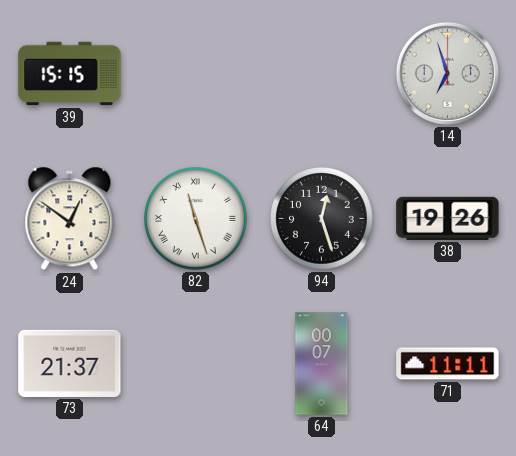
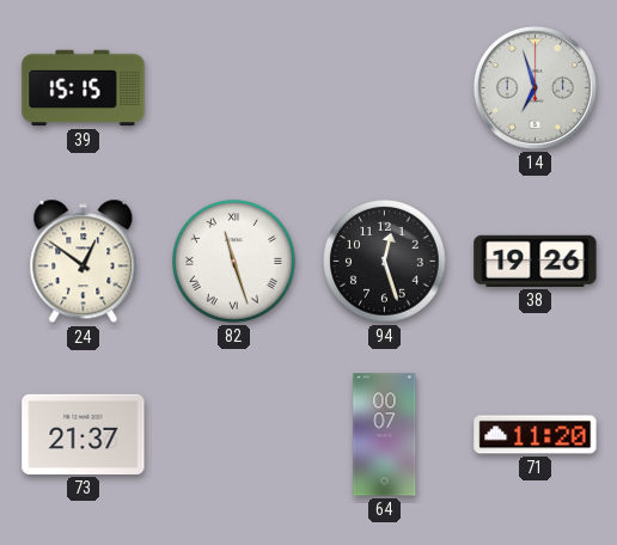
71: 11:11 -> 11:20 (536, 435)
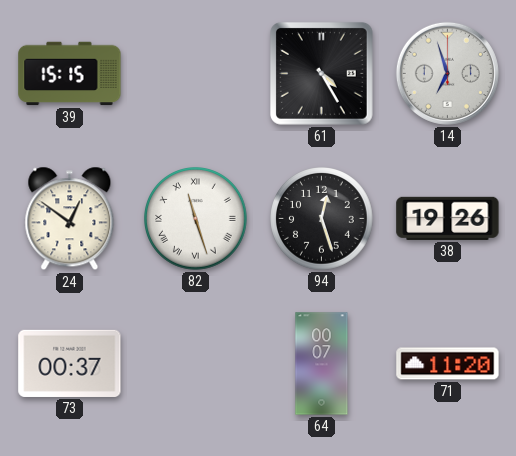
61: none -> 4:25 (322, 74)
73: 21:37 -> 00:37 (70, 363)
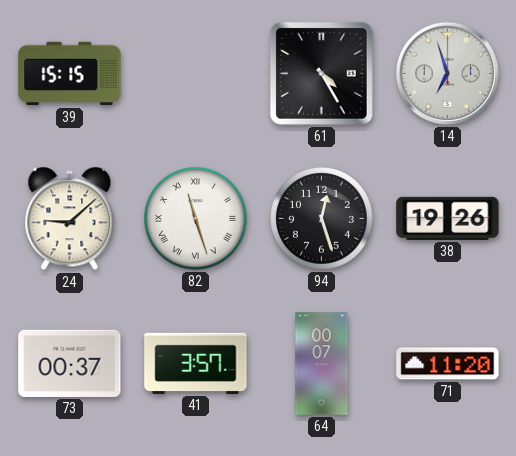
24: 12:51 -> 9:08 (70, 219)
41: none -> 3:57 (196, 363)
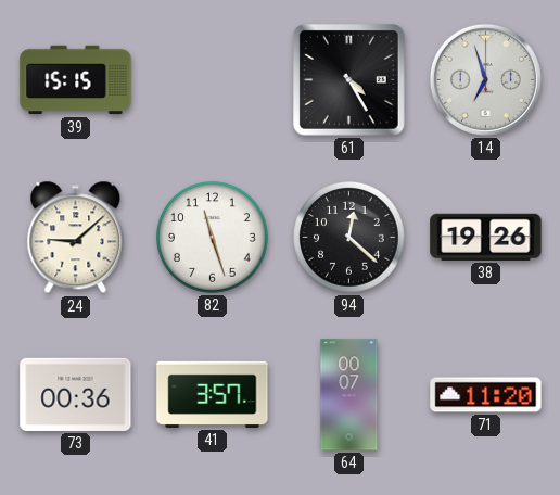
82 numerals: Roman -> Arabic (213, 238)
94: 12:27 -> 12:22 (349, 238)
73: 00:37 -> 00:36 (76, 394)
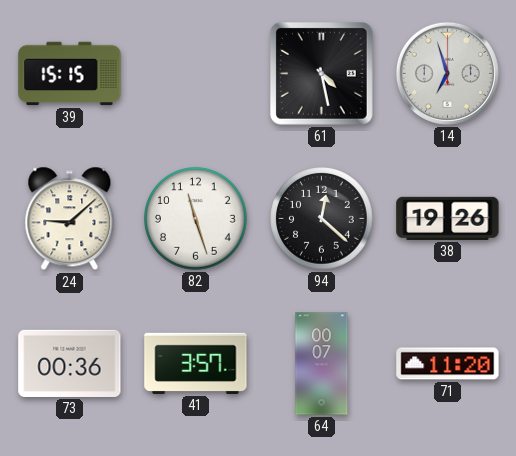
61: 4:25 -> 4:28 (322, 74)
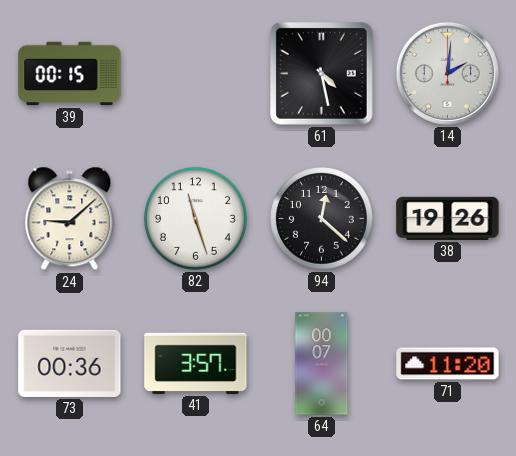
39: 15:15 -> 00:15 (70, 74)
14: 6:57 -> 2:01 (447, 73)
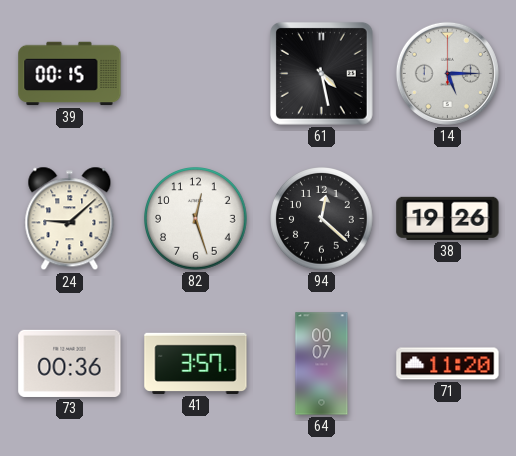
14: 2:01 -> 5:15 (447, 73)
82: 11:27 -> 12:27 (196, 219)
